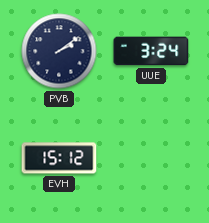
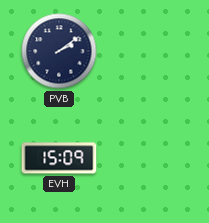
UUE: 3:24 -> none (151, 51)
EVH: 15:12 -> 15:09 (59, 158)
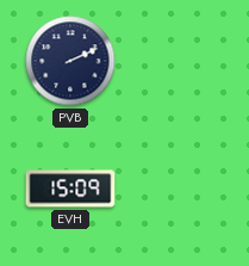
PVB: 2:09 -> 2:11 (70, 61)
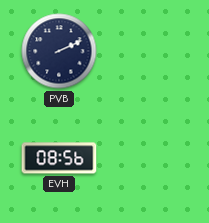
EVH: 15:09 -> 08:56 (59, 158)
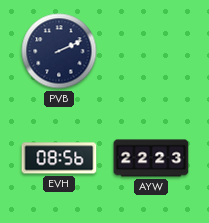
AYW: none -> 22:23 (151, 158)
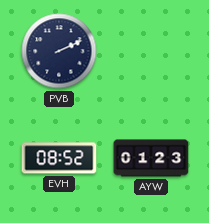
EVH: 08:56 -> 08:52 (59, 158)
AYW: 22:23 -> 01:23 (151, 158)
